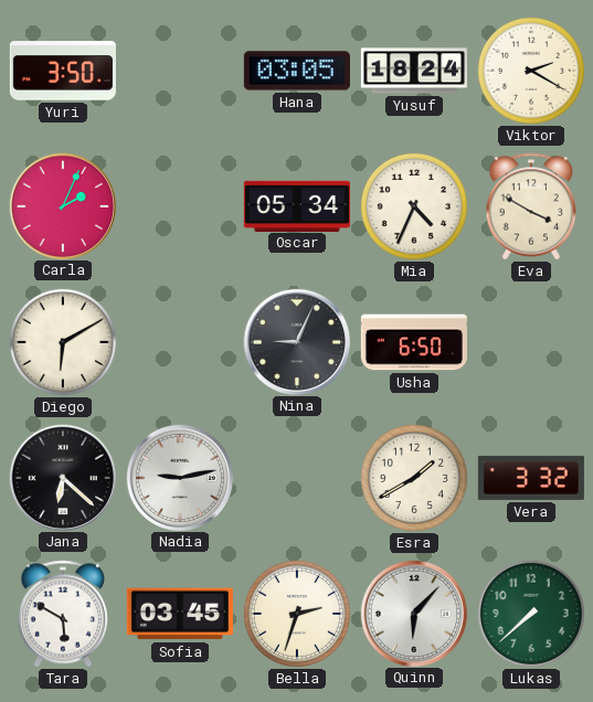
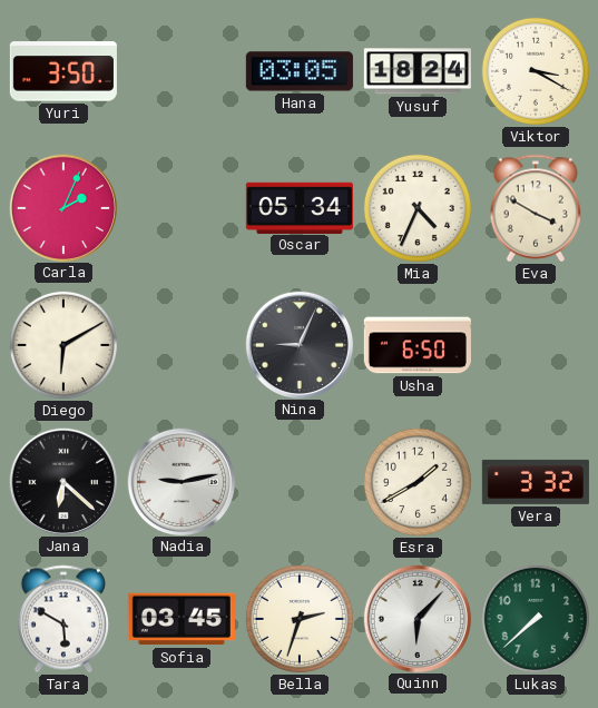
Viktor: 2:20 -> 3:20 (536, 71)
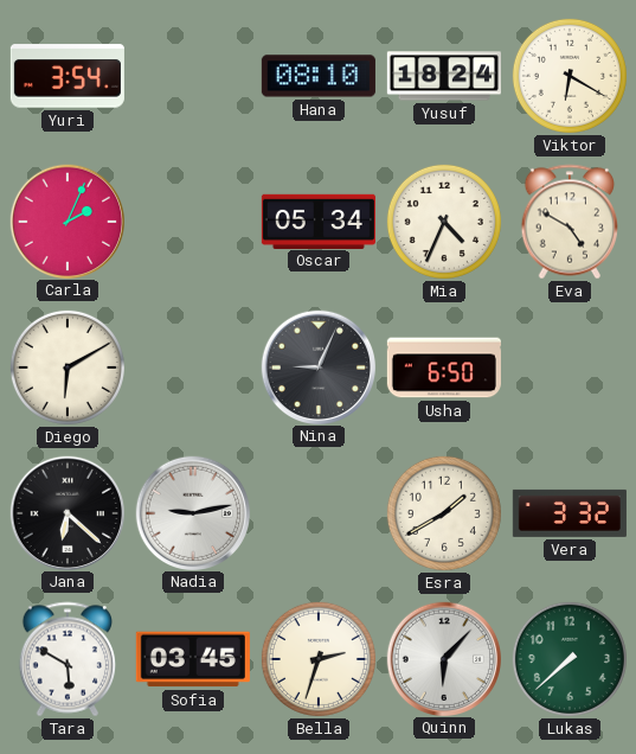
Yuri: 3:50 -> 3:54 (68, 76)
Hana: 03:05 -> 08:10 (319, 76)
Viktor: 3:20 -> 6:20 (570, 76)
Eva: 3:50 -> 4:50 (570, 222)
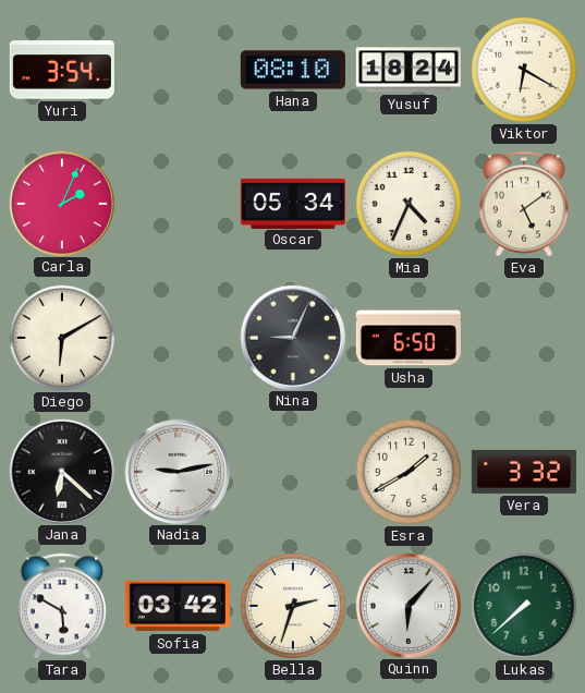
Eva: 4:50 -> 5:09 (524, 204)
Sofia: 03:45 -> 03:42 (178, 606)
